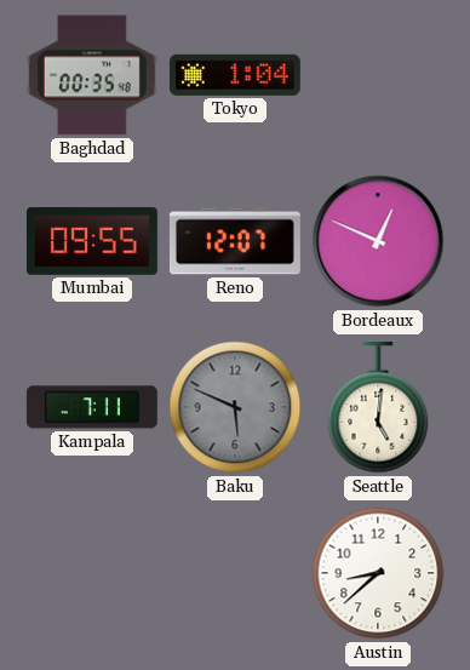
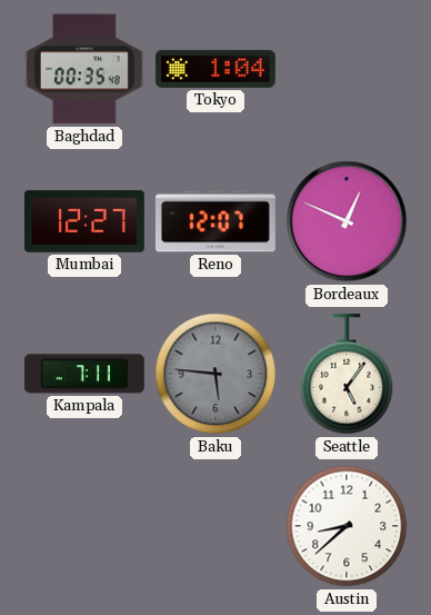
Mumbai: 09:55 -> 12:27 (84, 221)
Baku: 5:49 -> 5:46 (215, 374)
Seattle: 5:01 -> 5:06 (347, 374)
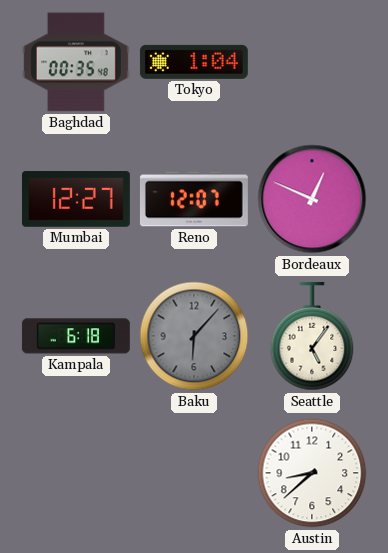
Kampala: 7:11 -> 6:18 (76, 336)
Baku: 5:46 -> 6:07 (194, 336)
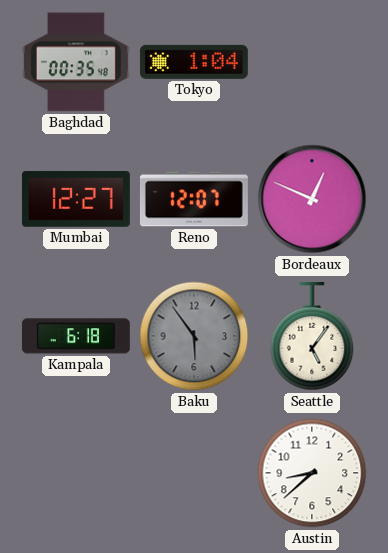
Baku: 6:07 -> 5:54 (194, 336)
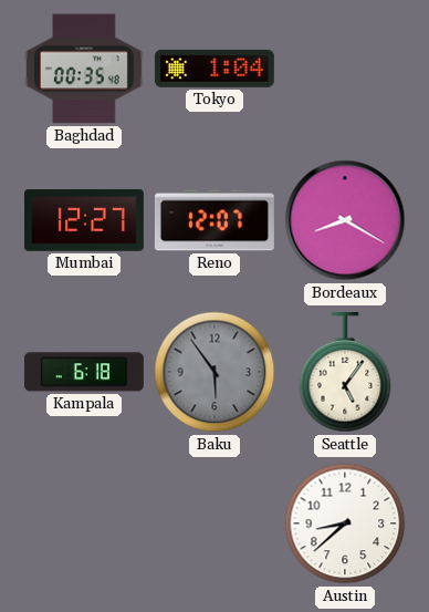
Bordeaux: 12:49 -> 8:20 (345, 220)
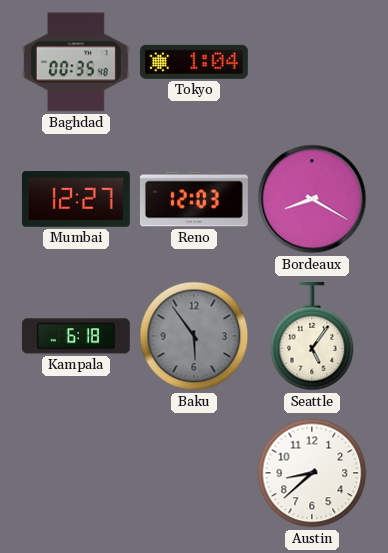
Reno: 12:07 -> 12:03 (194, 199)
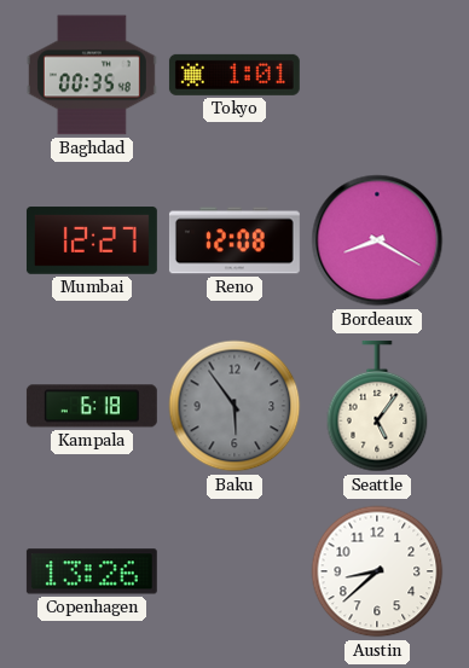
Tokyo: 1:04 -> 1:01 (234, 75)
Reno: 12:03 -> 12:08 (234, 240)
Copenhagen: none -> 13:26 (92, 571)
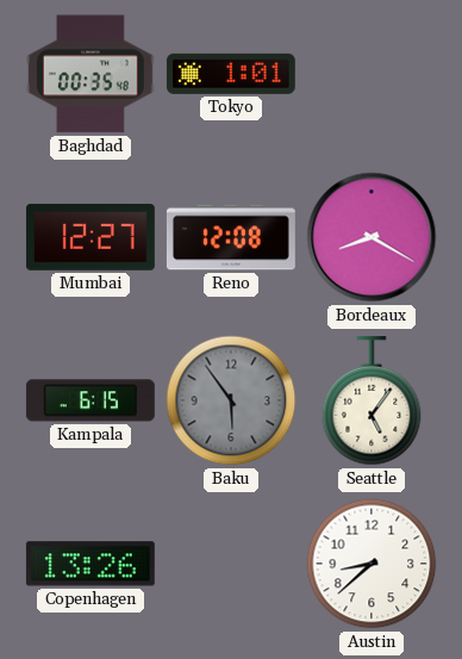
Kampala: 6:18 -> 6:15 (90, 400)
